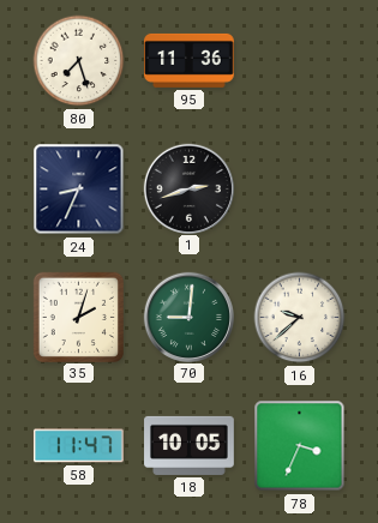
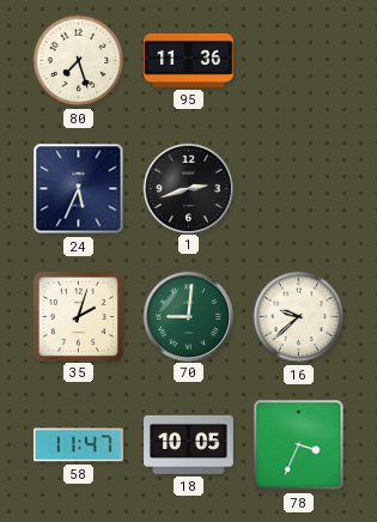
24: 8:34 -> 5:34 (79, 189)
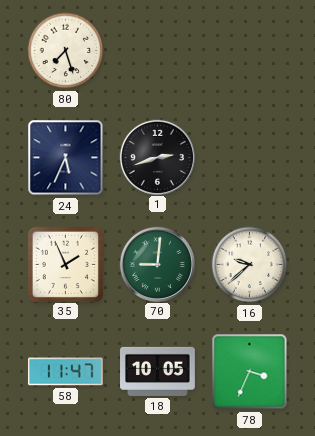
95: 11:36 -> none (189, 60)
35: 2:03 -> 1:56 (65, 264)
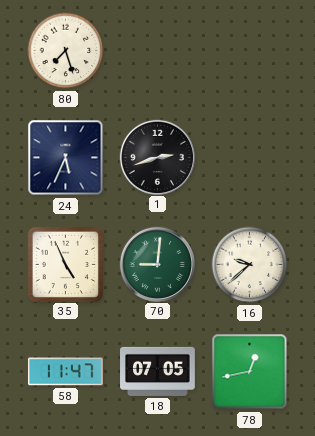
35: 1:56 -> 4:56 (65, 264)
18: 10:05 -> 07:05 (158, 371)
78: 3:34 -> 12:43 (250, 372)
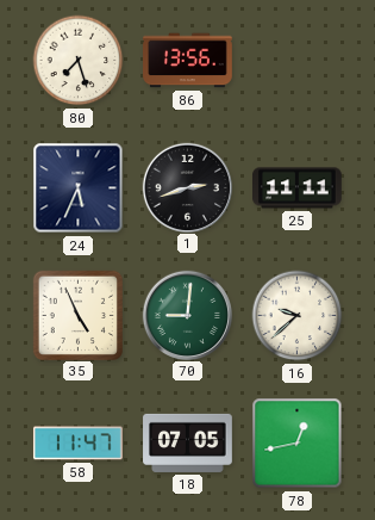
86: none -> 13:56 (188, 61)
25: none -> 11:11 (298, 188)
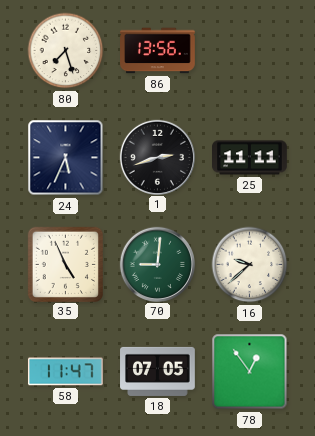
78: 12:43 -> 12:54 (250, 372)
